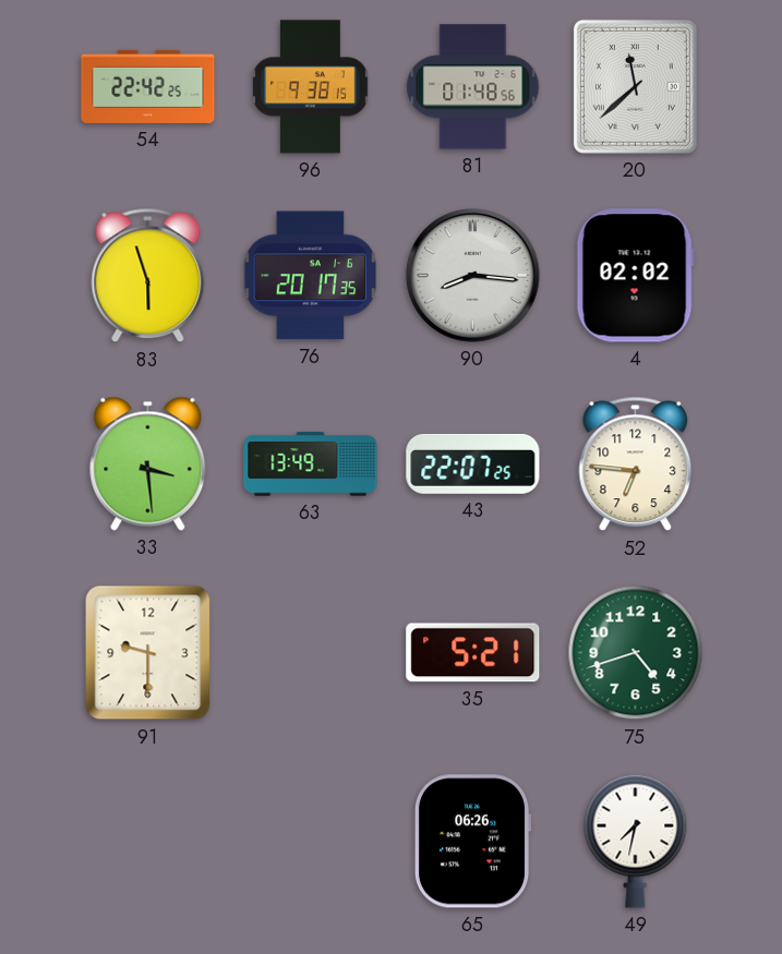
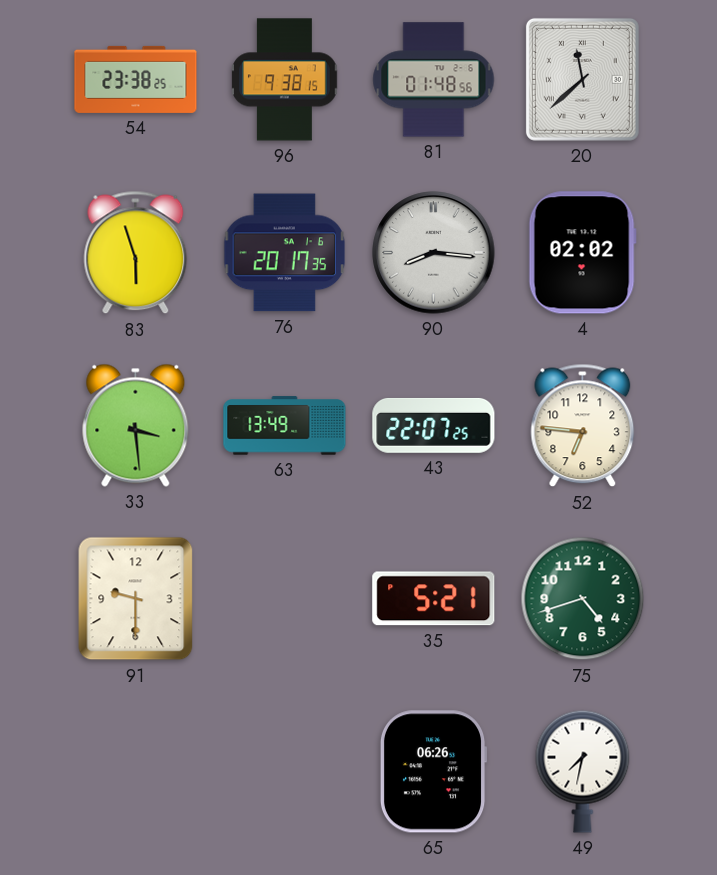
54: 22:42 -> 23:38 (136, 79)
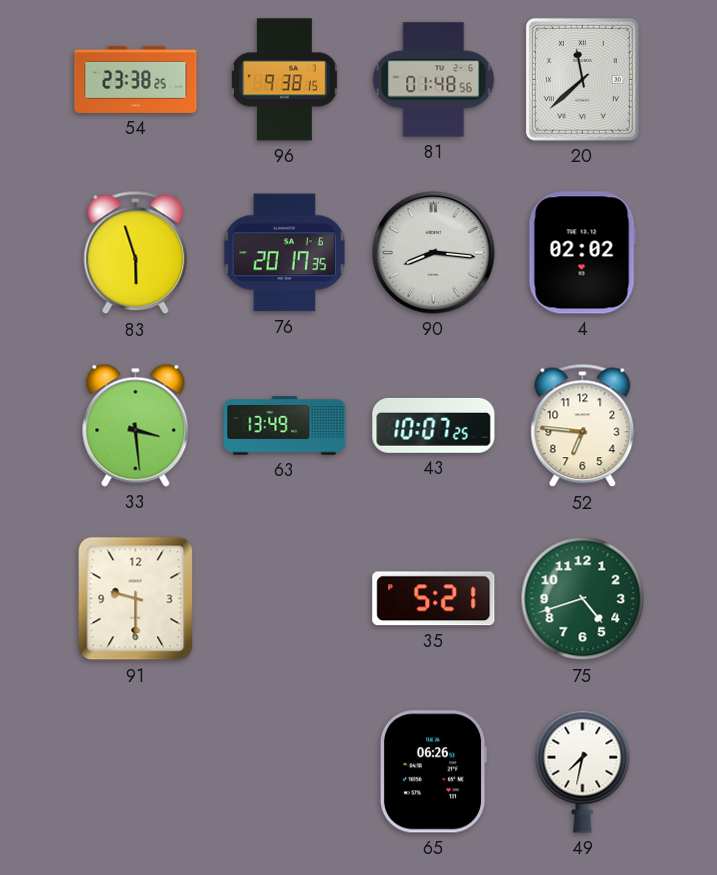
43: 22:07 -> 10:07 (434, 425)
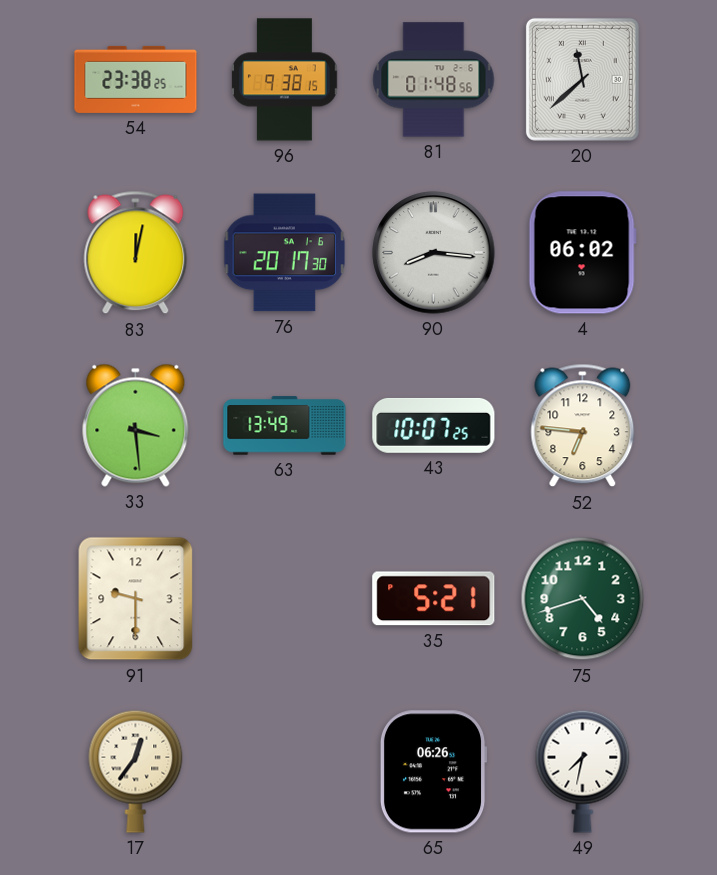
83: 5:57 -> 12:02 (136, 253)
76: 20:17:35 -> 20:17:30 (285, 253)
4: 02:02 -> 06:02 (582, 253)
17: none -> 12:36 (136, 771)
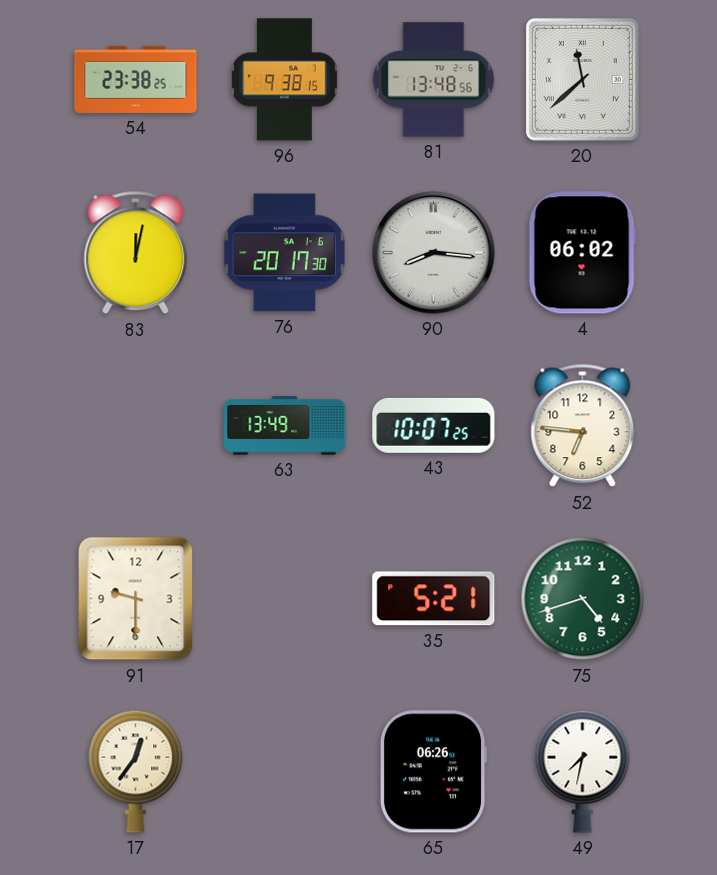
81: 01:48 -> 13:48 (434, 80)
33: 3:29 -> none (136, 425)
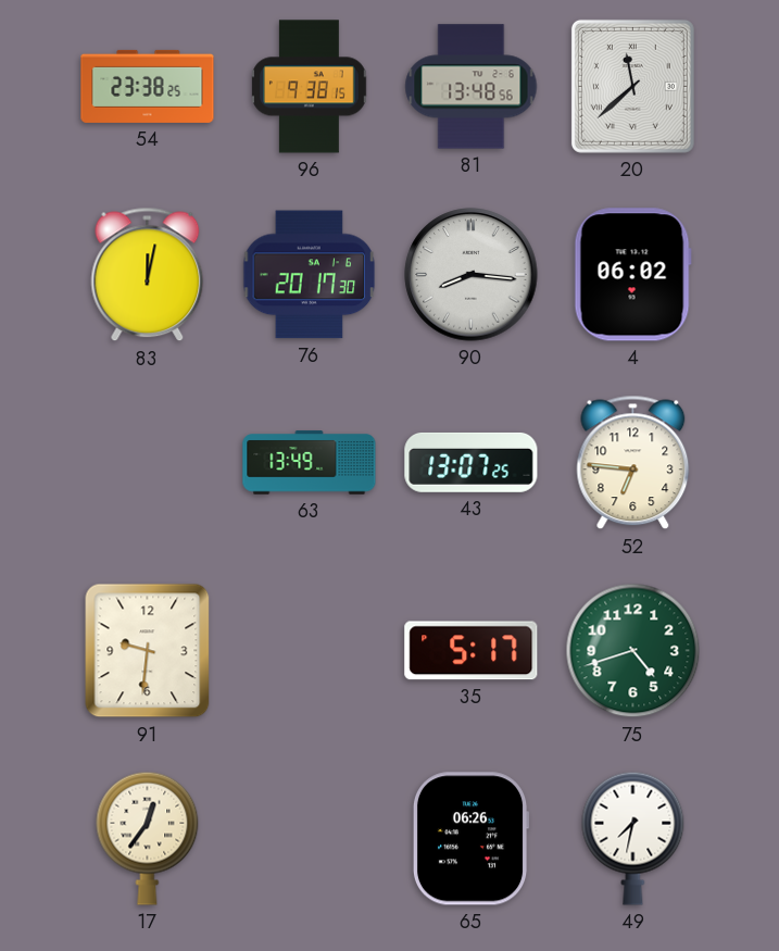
43: 10:07 -> 13:07 (472, 462)
91: 9:30 -> 9:31 (148, 651)
35: 5:21 -> 5:17 (472, 651)
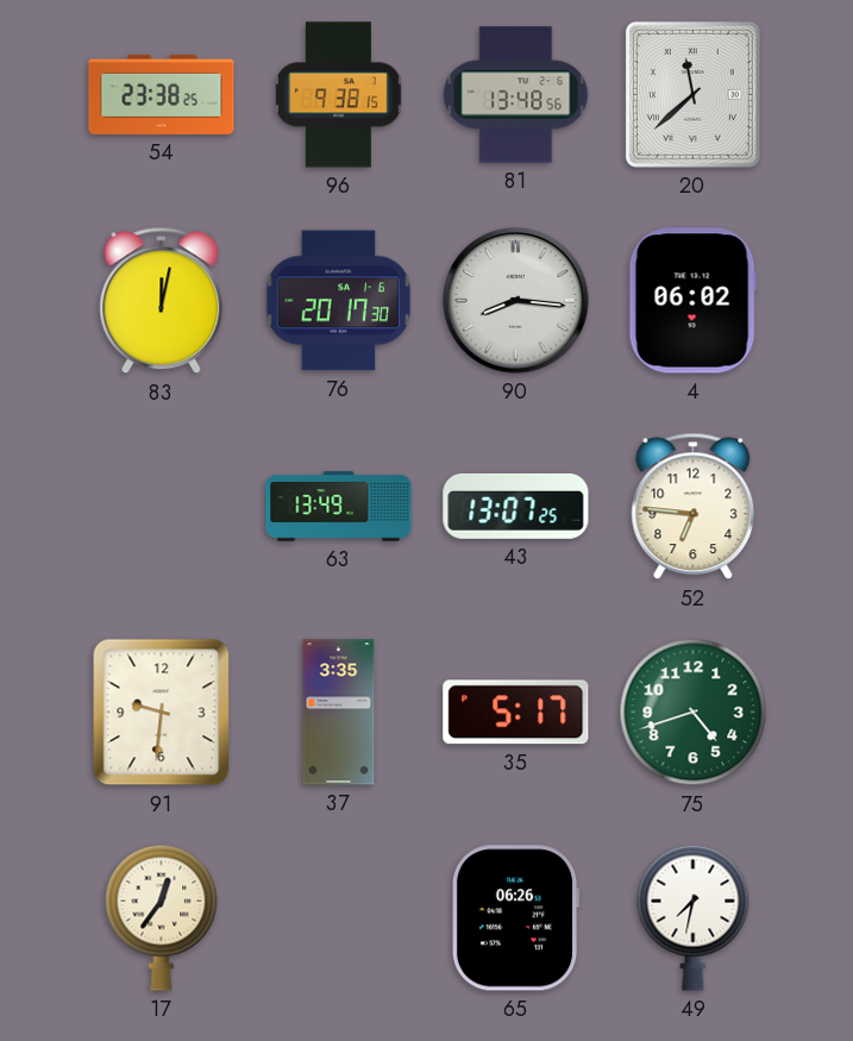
37: none -> 3:35 (339, 713)
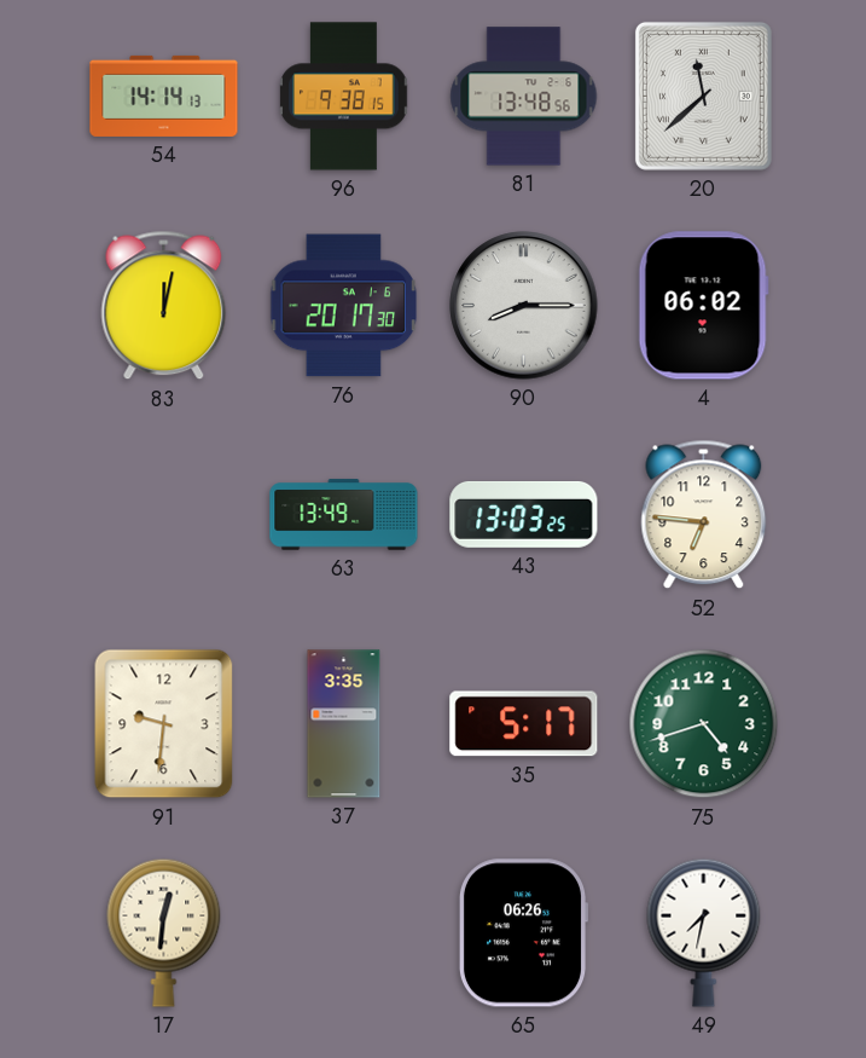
54: 23:38 -> 14:14 (164, 96)
90: 8:16 -> 8:15 (524, 306)
43: 13:07 -> 13:03 (524, 514)
17: 12:36 -> 12:31 (164, 932)
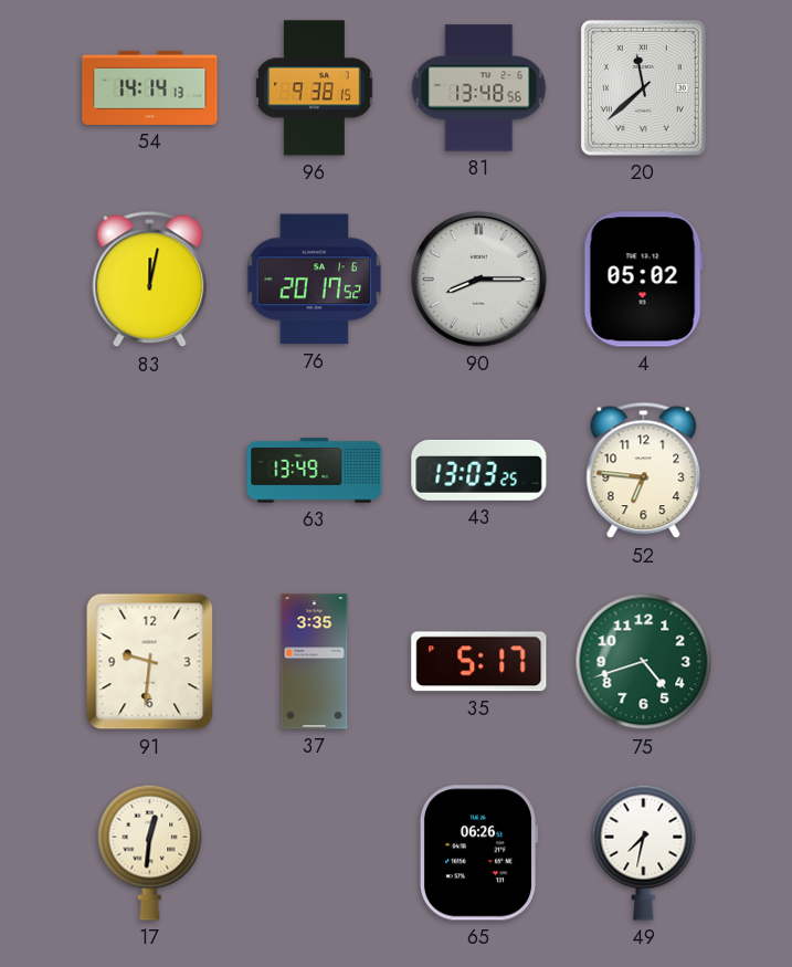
76: 20:17:30 -> 20:17:52 (315, 280)
4: 06:02 -> 05:02 (643, 280)
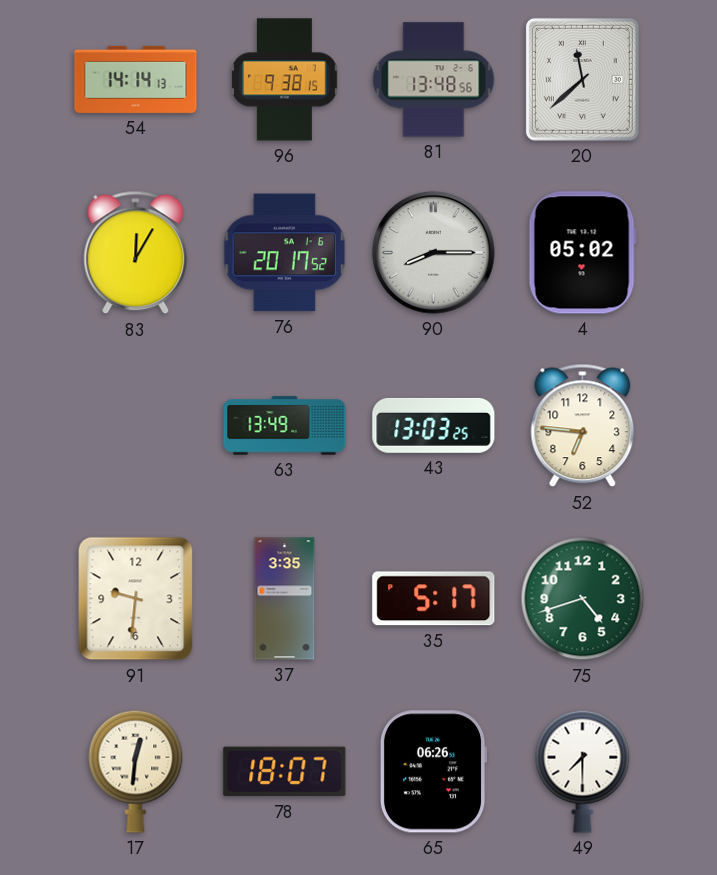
83: 12:02 -> 12:05 (136, 253)
78: none -> 18:07 (285, 772)
49: 7:32 -> 7:30 (583, 771)
